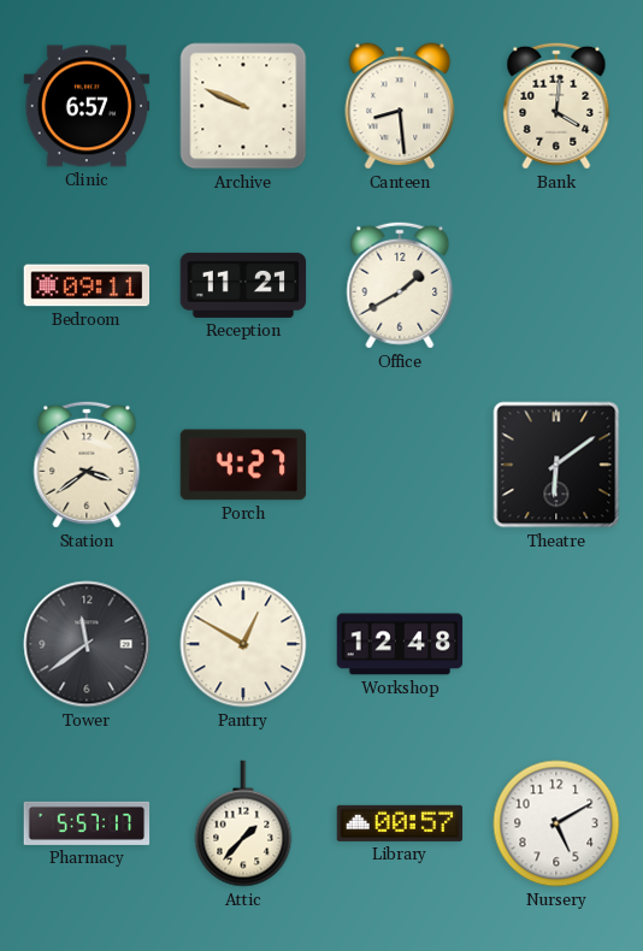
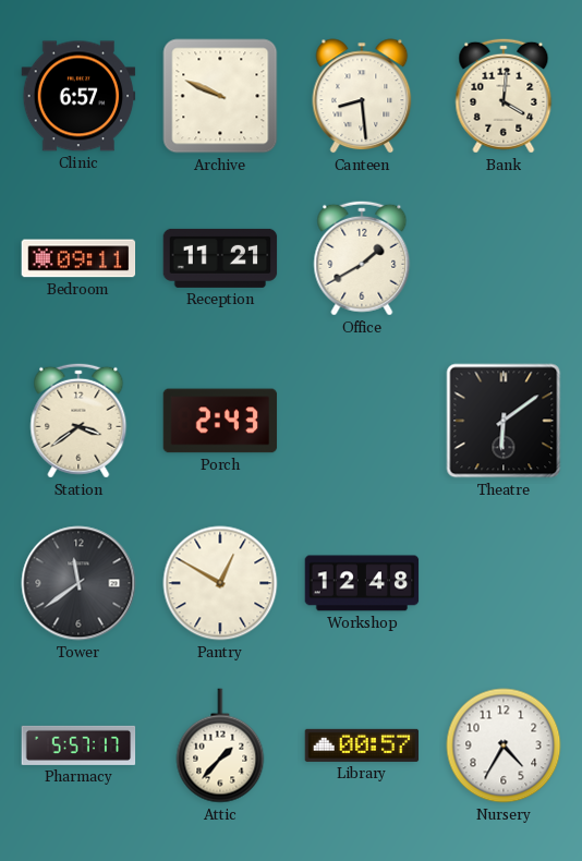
Porch: 4:27 -> 2:43 (220, 421)
Nursery: 5:10 -> 4:35 (504, 745)
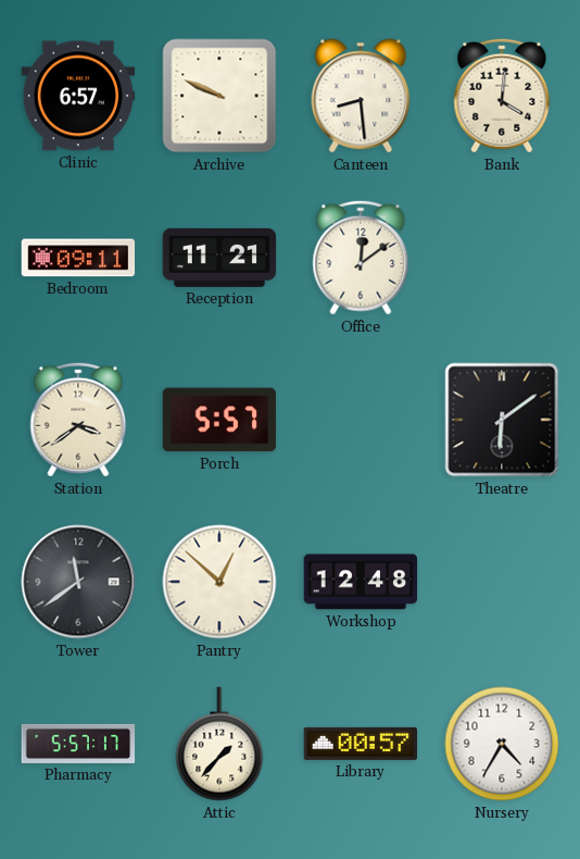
Office: 1:40 -> 12:09 (361, 258)
Porch: 2:43 -> 5:57 (219, 420)
Pantry: 12:50 -> 12:52 (219, 582)
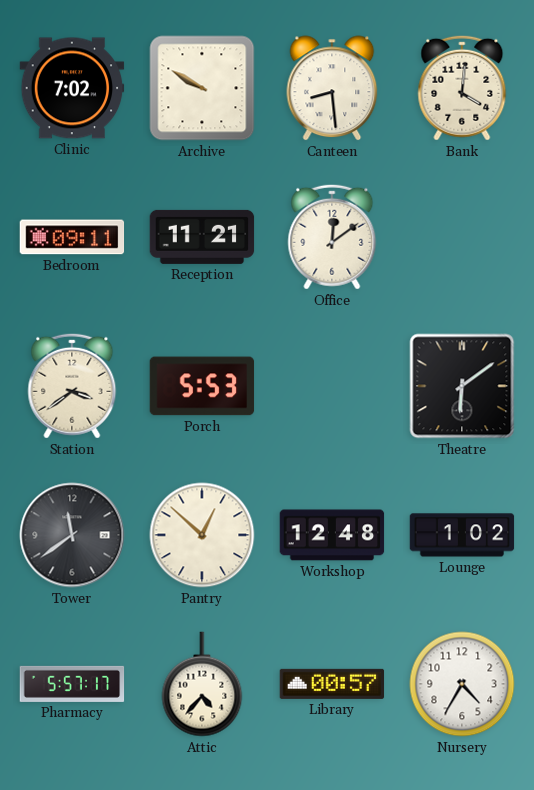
Clinic: 6:57 -> 7:02 (72, 88)
Archive: 9:49 -> 9:50 (202, 88)
Porch: 5:57 -> 5:53 (202, 386)
Lounge: none -> 1:02 (462, 535)
Attic: 1:37 -> 4:37 (202, 684)
